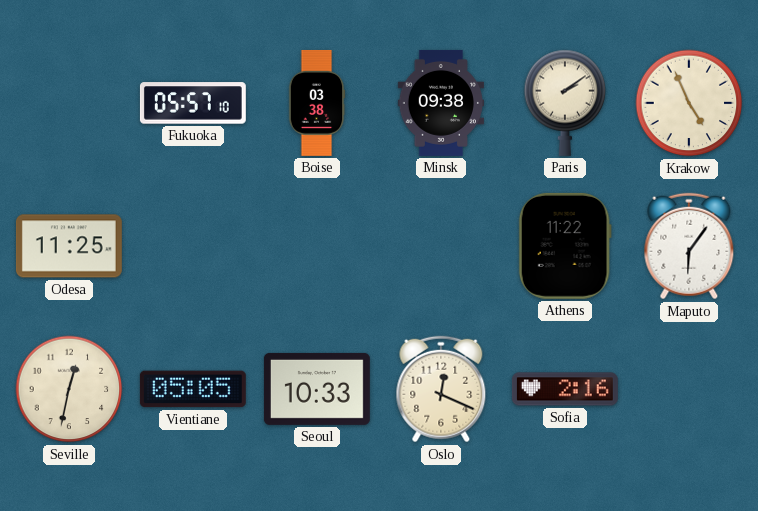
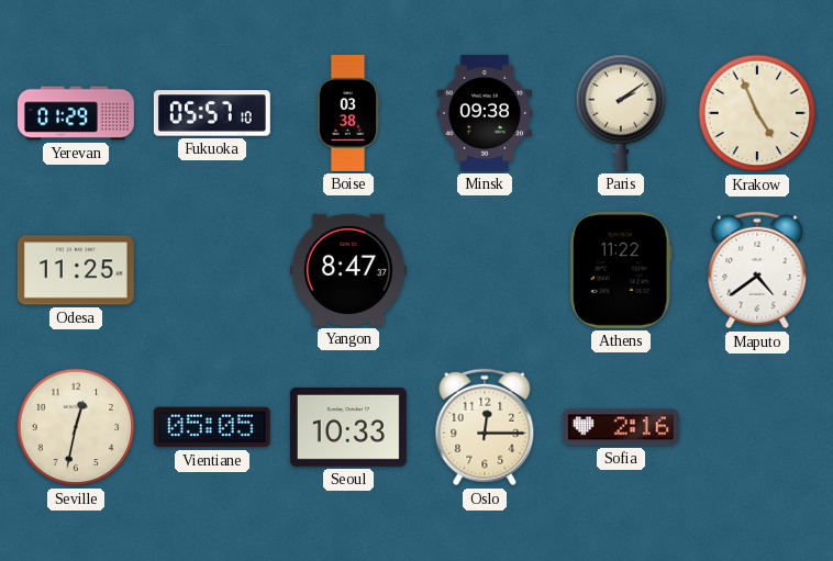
Yerevan: none -> 01:29 (76, 113)
Yangon: none -> 8:47 (348, 270)
Maputo: 6:06 -> 4:39 (757, 270)
Oslo: 12:19 -> 12:15 (485, 427)
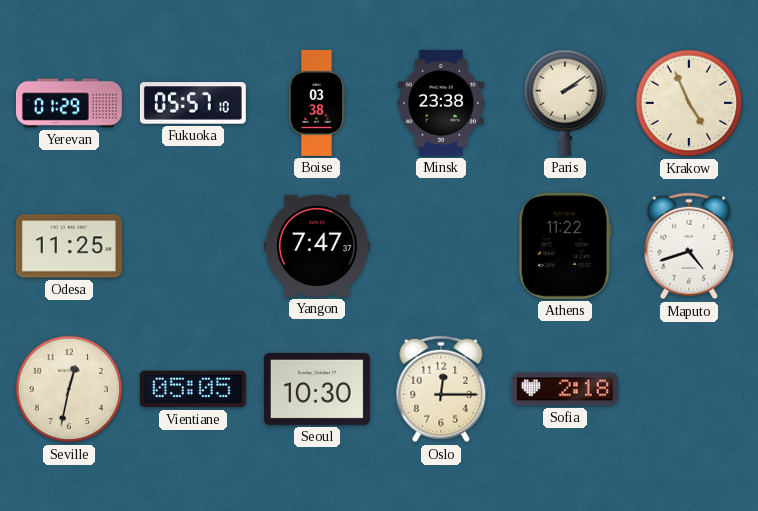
Minsk: 09:38 -> 23:38 (440, 103)
Yangon: 8:47 -> 7:47 (317, 246)
Maputo: 4:39 -> 4:42 (689, 246)
Seoul: 10:33 -> 10:30 (317, 389)
Sofia: 2:16 -> 2:18 (565, 389)
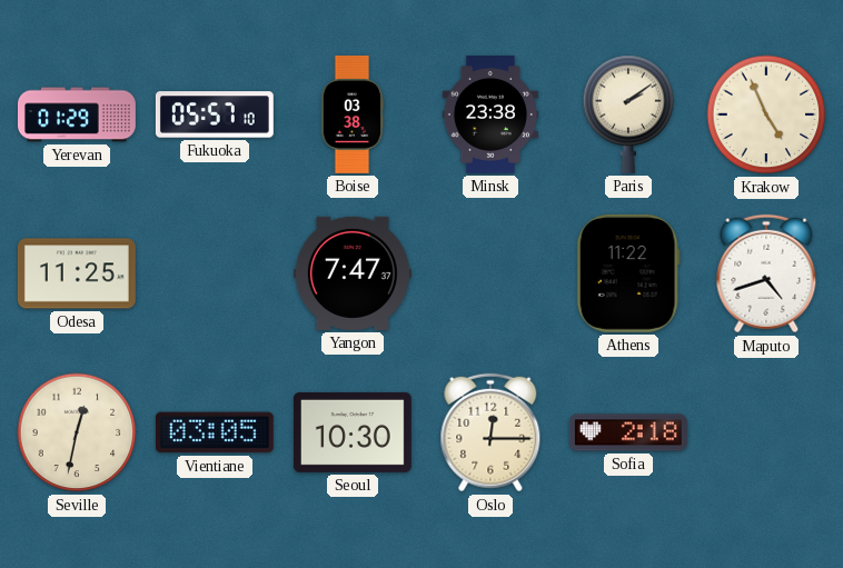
Vientiane: 05:05 -> 03:05 (215, 432)
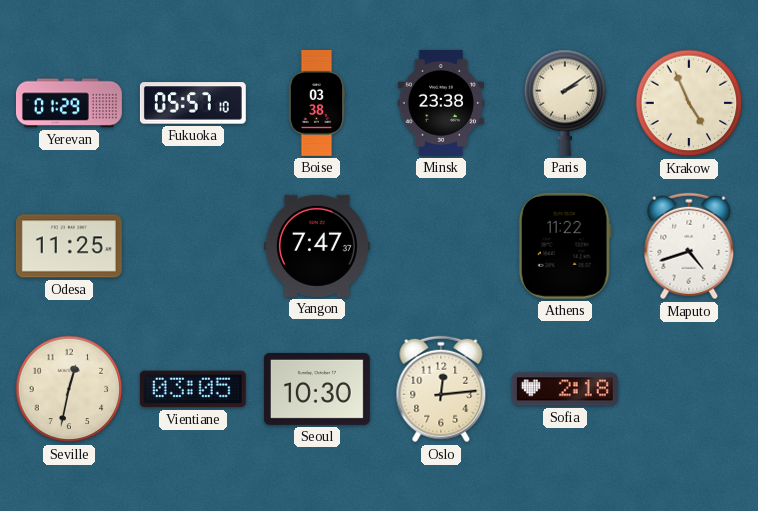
Oslo: 12:15 -> 12:14 (441, 389)
